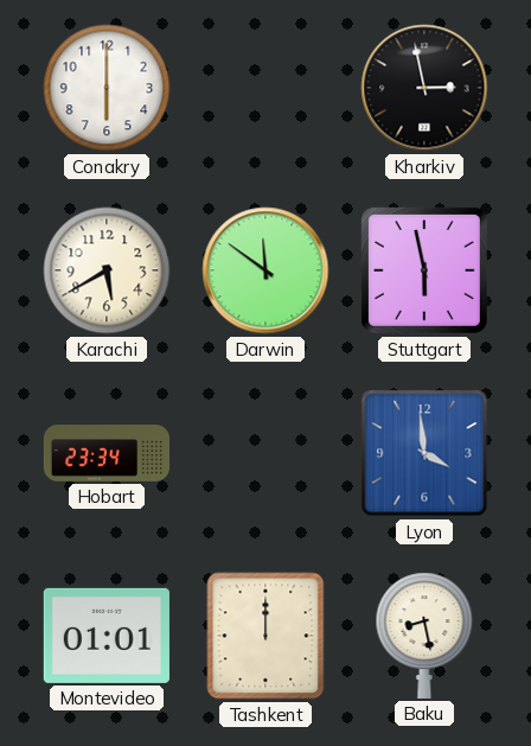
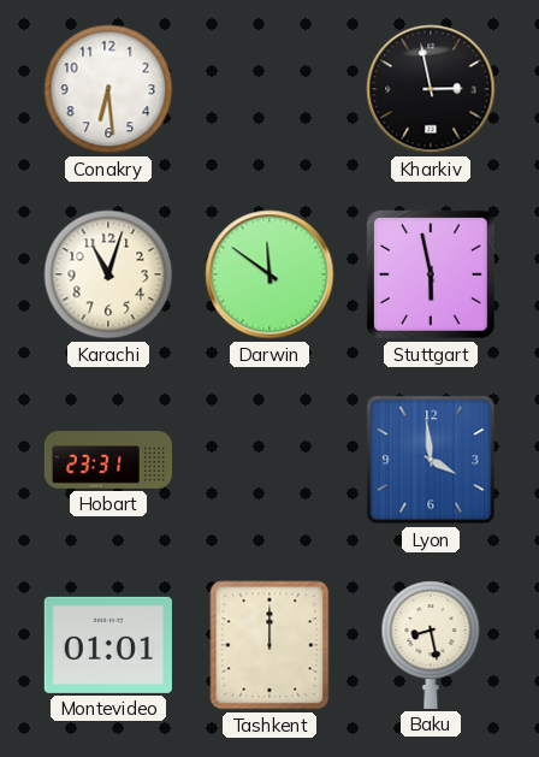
Conakry: 6:00 -> 6:29 (108, 89)
Karachi: 5:40 -> 11:03 (108, 274)
Hobart: 23:34 -> 23:31 (107, 460)
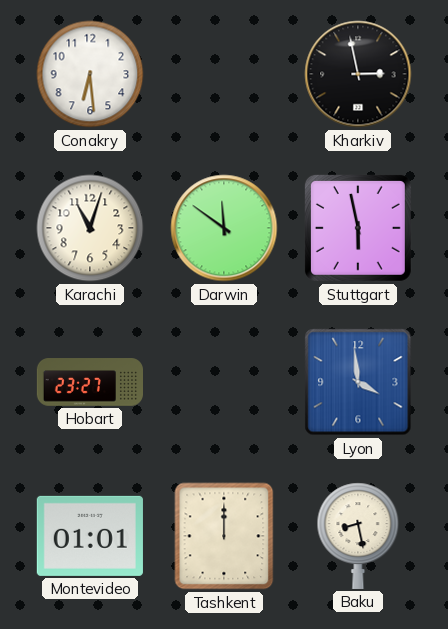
Hobart: 23:31 -> 23:27 (89, 382)
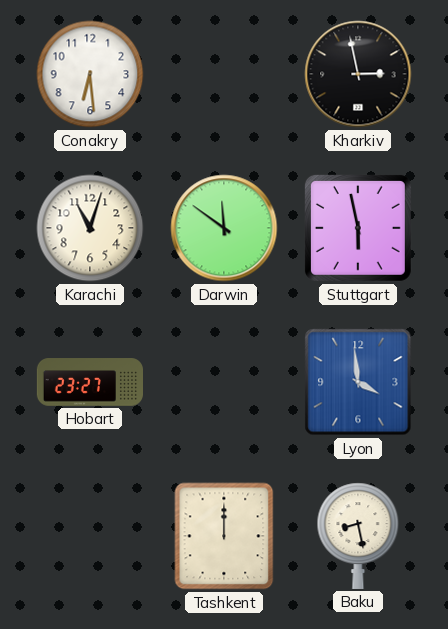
Montevideo: 01:01 -> none (90, 536)
